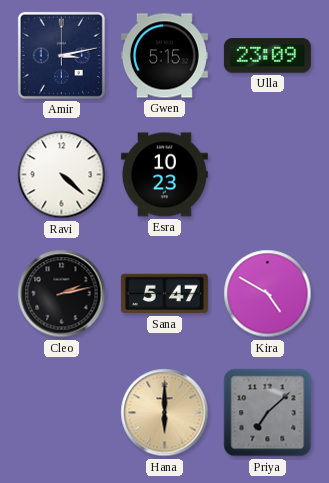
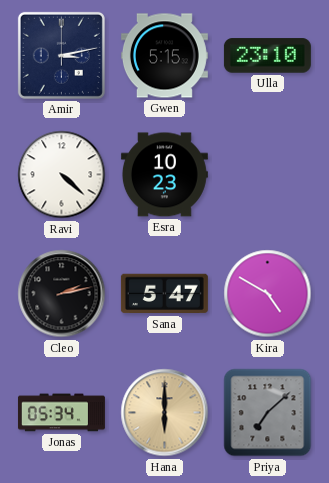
Ulla: 23:09 -> 23:10 (267, 56)
Jonas: none -> 05:34 (61, 413)
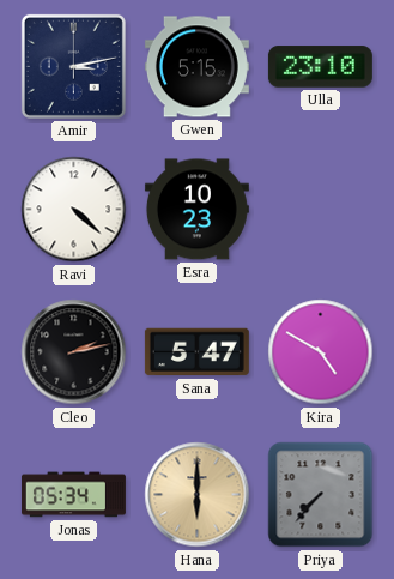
Priya: 7:08 -> 7:37 (321, 495)
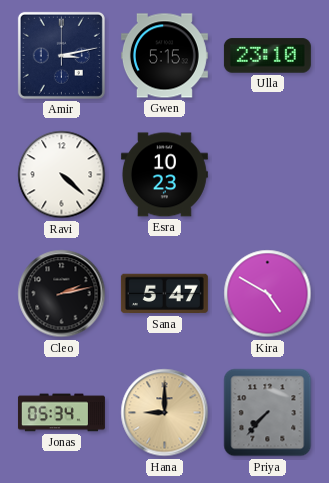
Hana: 6:00 -> 9:00 (165, 413)
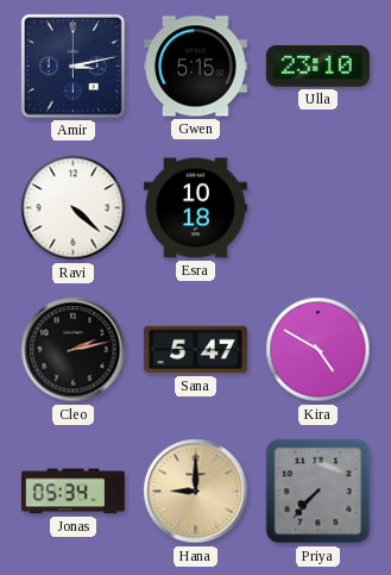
Esra: 10:23 -> 10:18 (195, 208)
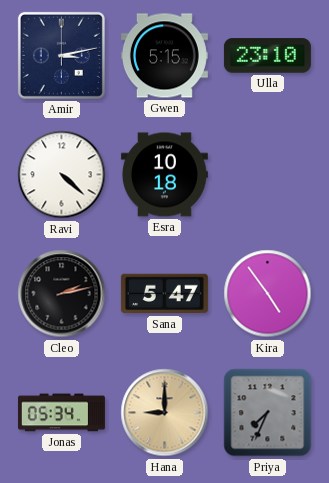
Kira: 4:50 -> 4:54 (268, 294)
Priya: 7:37 -> 7:34 (268, 413)
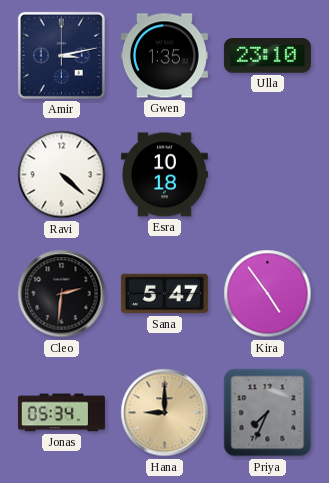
Gwen: 5:15 -> 1:35 (164, 56)
Cleo: 2:13 -> 2:31 (62, 294)
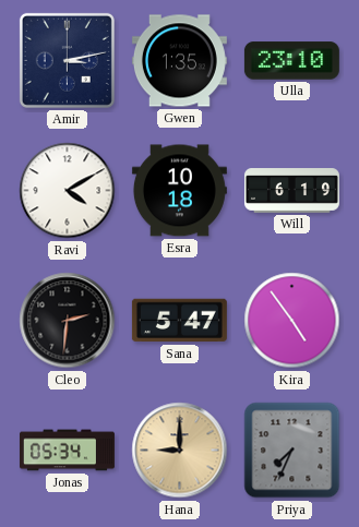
Ravi: 4:22 -> 4:10 (68, 191)
Will: none -> 6:19 (291, 191)
